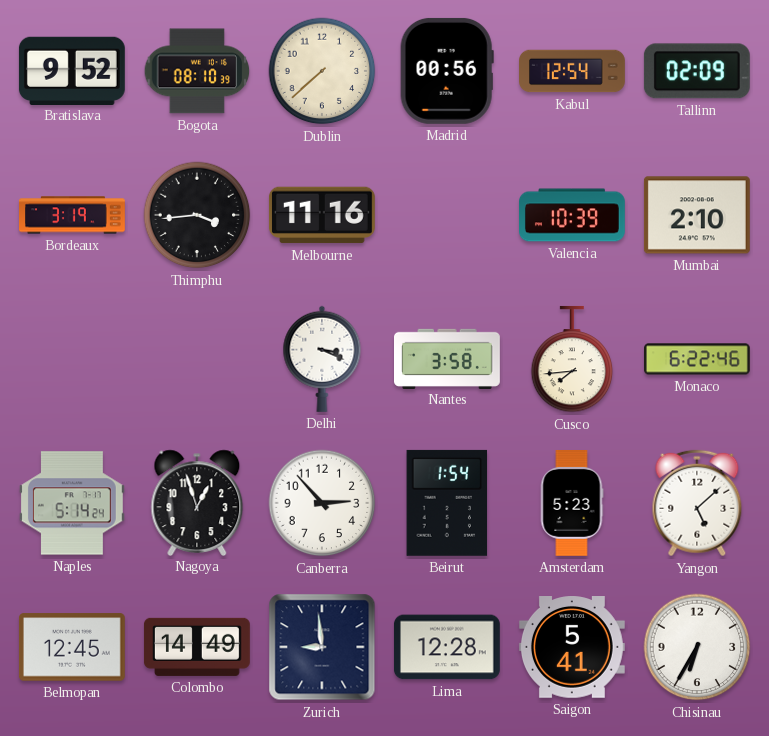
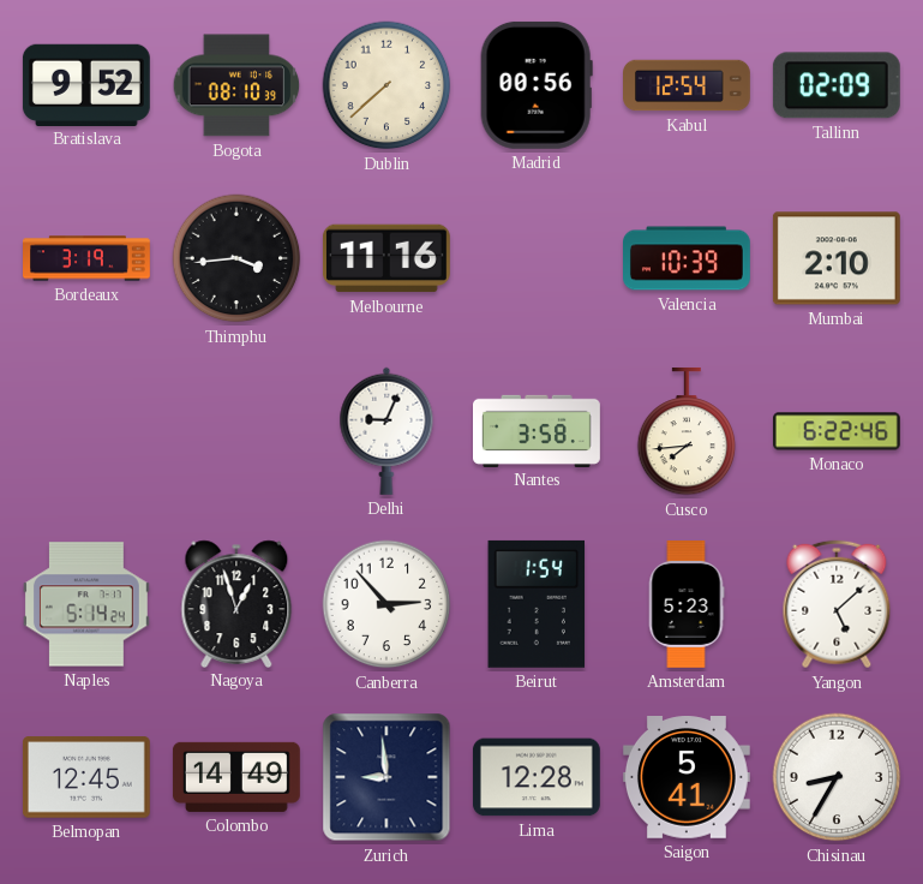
Delhi: 3:19 -> 9:04 (386, 431)
Chisinau: 6:35 -> 8:35 (837, 777)
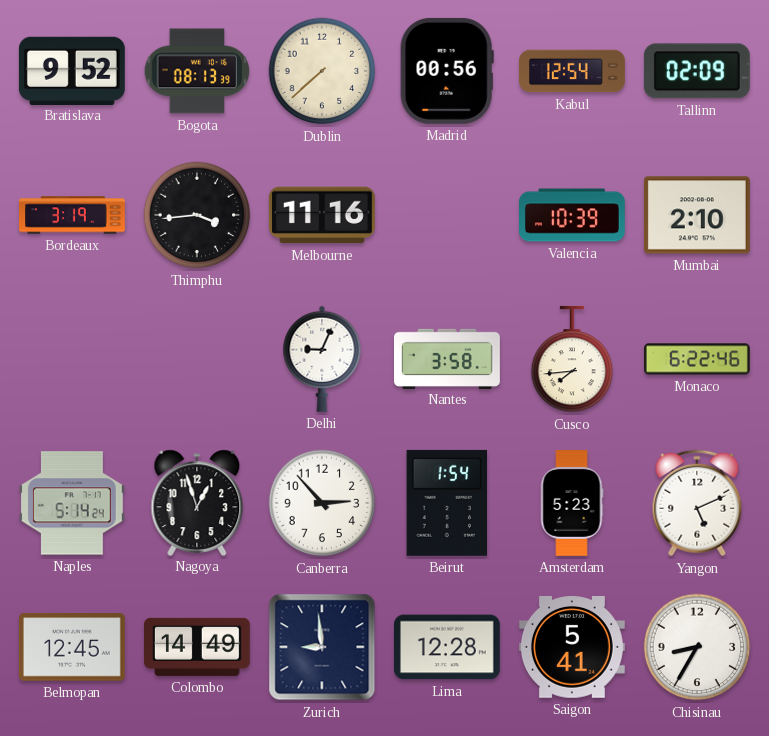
Bogota: 08:10 -> 08:13 (197, 71)
Yangon: 5:08 -> 5:11 (697, 503)
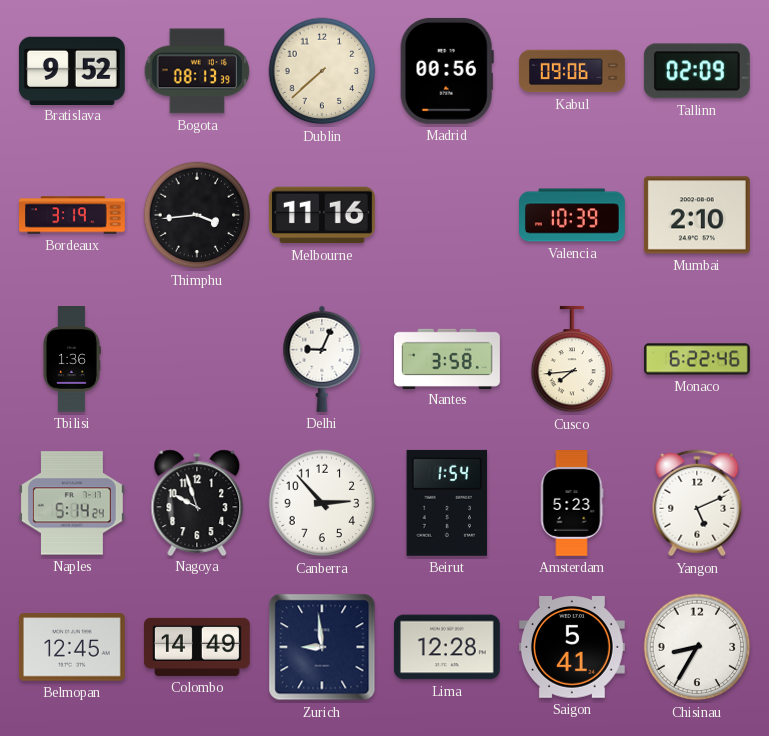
Kabul: 12:54 -> 09:06 (573, 71)
Tbilisi: none -> 1:36 (72, 360)
Nagoya: 12:57 -> 9:57 (197, 502)
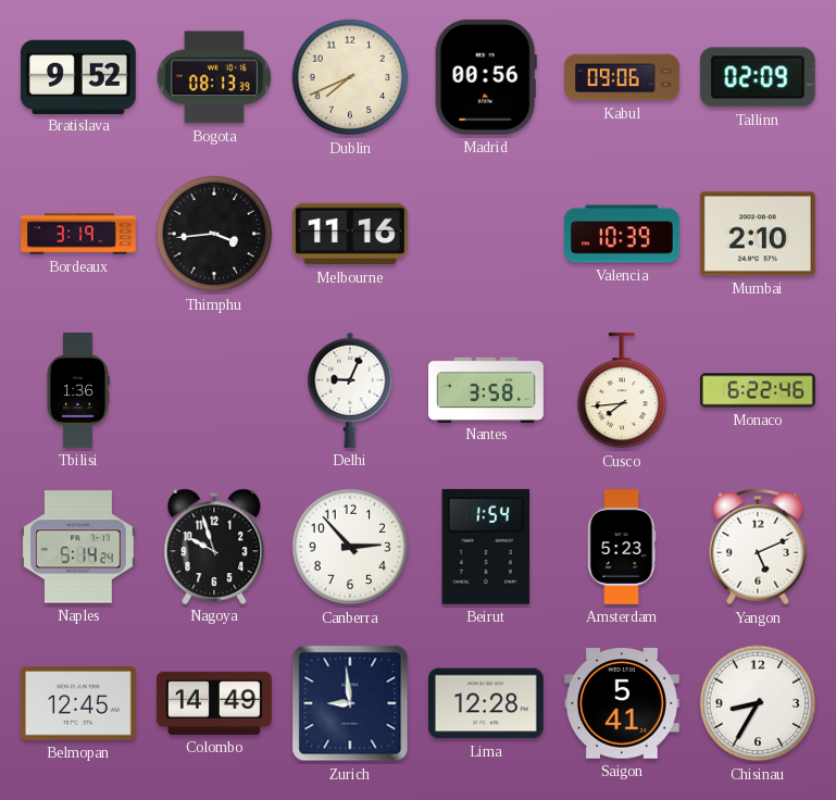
Dublin: 7:38 -> 7:41 (350, 77)
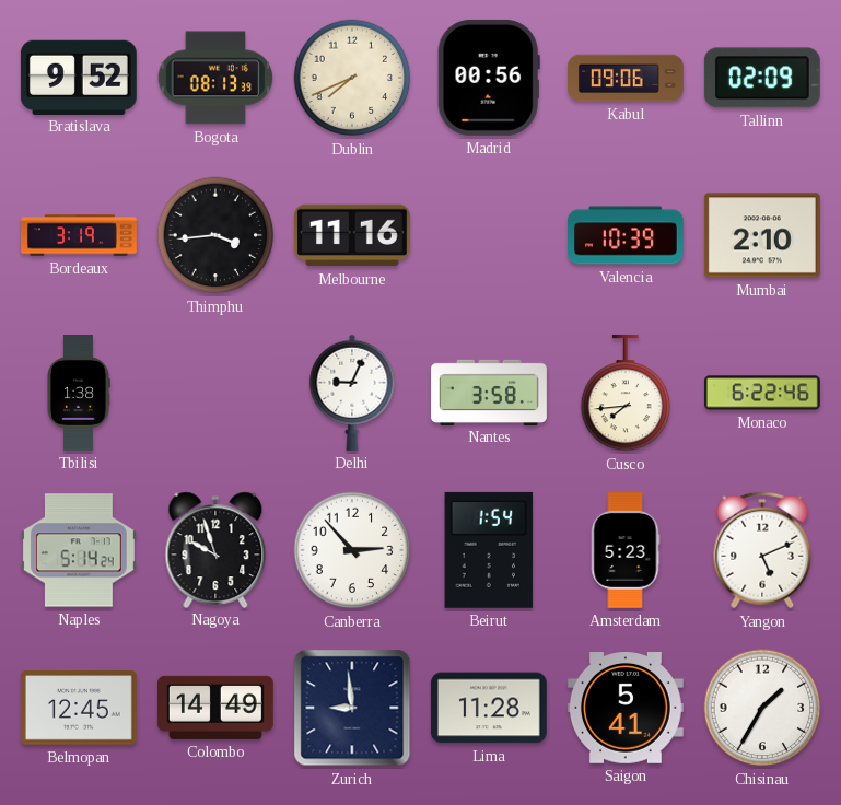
Tbilisi: 1:36 -> 1:38 (79, 394)
Lima: 12:28 -> 11:28 (489, 708)
Chisinau: 8:35 -> 1:35 (762, 708)
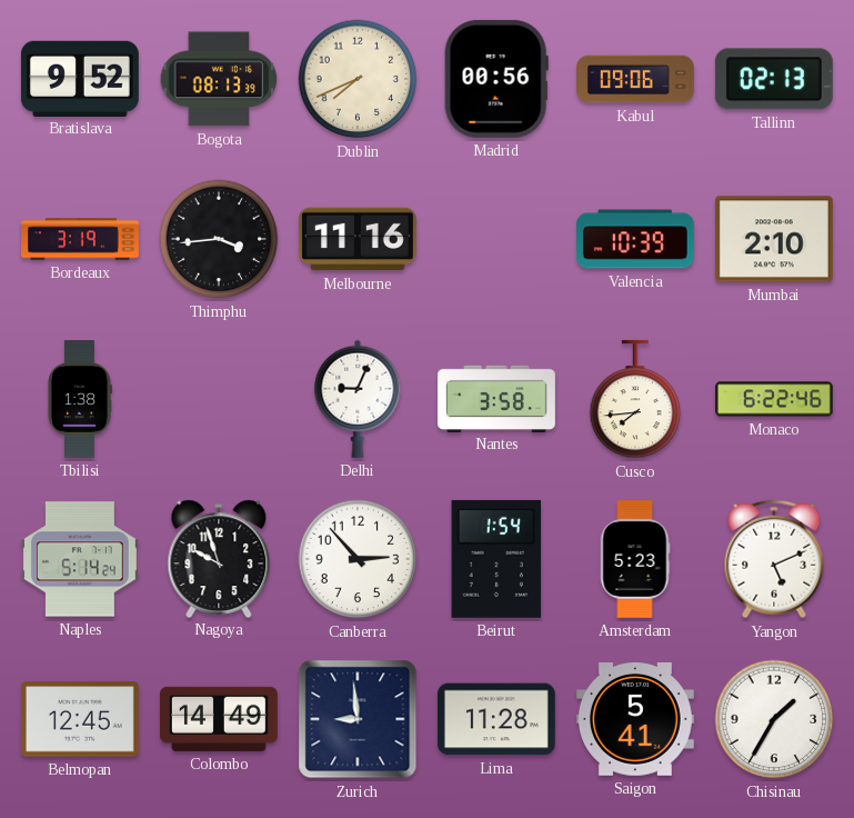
Tallinn: 02:09 -> 02:13 (774, 79)
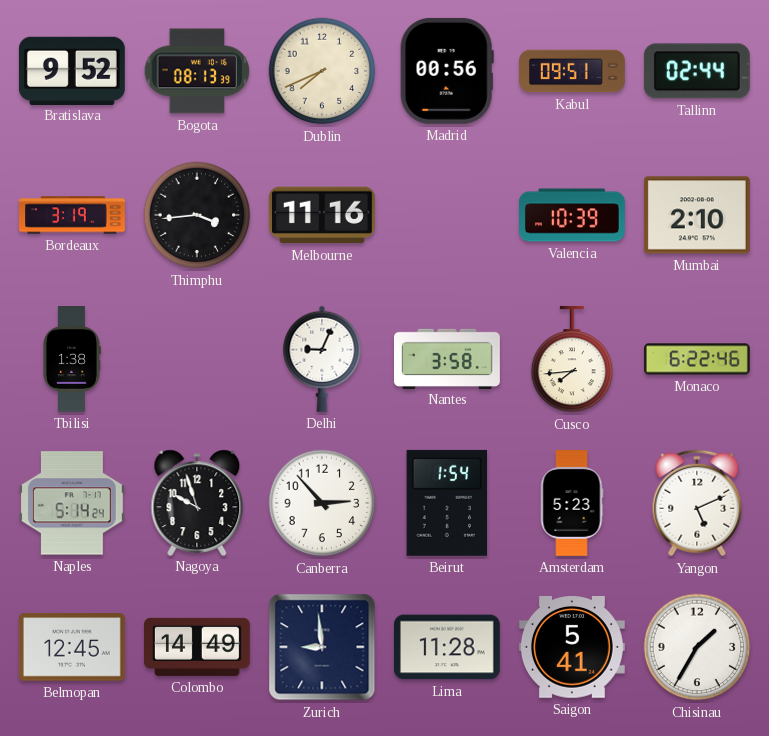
Kabul: 09:06 -> 09:51 (573, 71)
Tallinn: 02:13 -> 02:44 (697, 71)
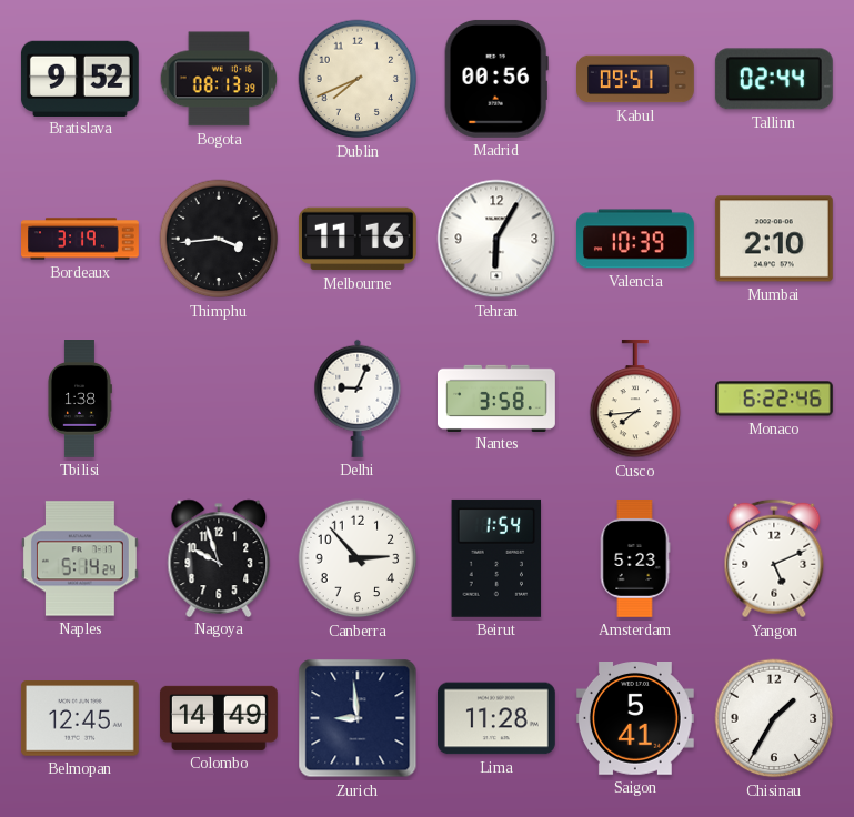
Tehran: none -> 6:05 (496, 239)
